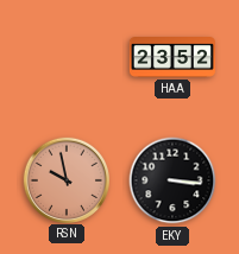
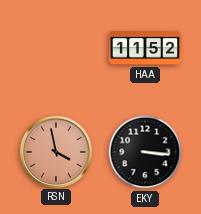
HAA: 23:52 -> 11:52 (145, 49)
RSN: 9:58 -> 3:58 (55, 151)
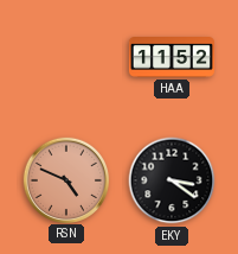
RSN: 3:58 -> 4:49 (65, 179)
EKY: 3:16 -> 3:21 (172, 180)
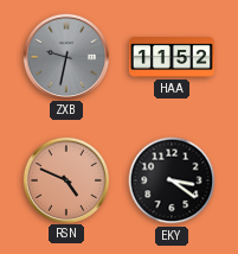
ZXB: none -> 9:32 (65, 56)
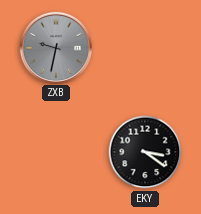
HAA: 11:52 -> none (172, 58)
RSN: 4:49 -> none (65, 179)
